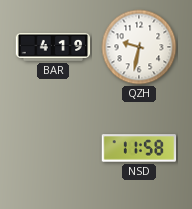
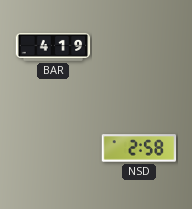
QZH: 9:32 -> none (139, 47)
NSD: 11:58 -> 2:58 (139, 148)
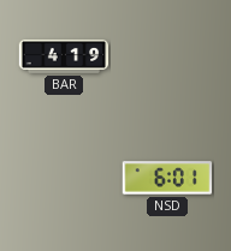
NSD: 2:58 -> 6:01 (167, 178)
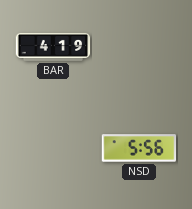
NSD: 6:01 -> 5:56 (139, 148)
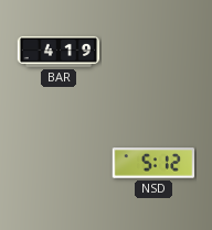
NSD: 5:56 -> 5:12 (153, 163)
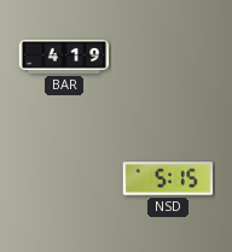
NSD: 5:12 -> 5:15 (168, 178)
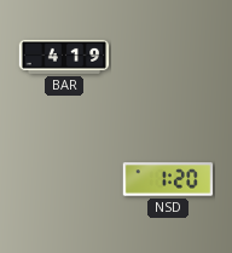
NSD: 5:15 -> 1:20 (168, 179)
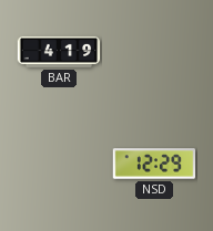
NSD: 1:20 -> 12:29 (154, 164)
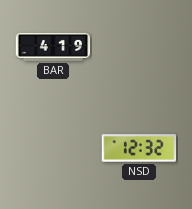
NSD: 12:29 -> 12:32 (139, 148)
